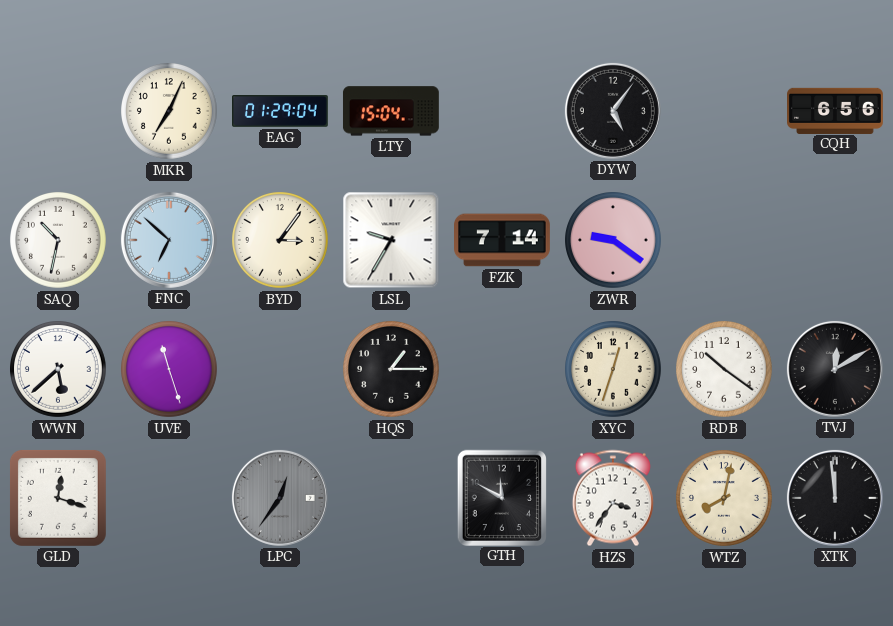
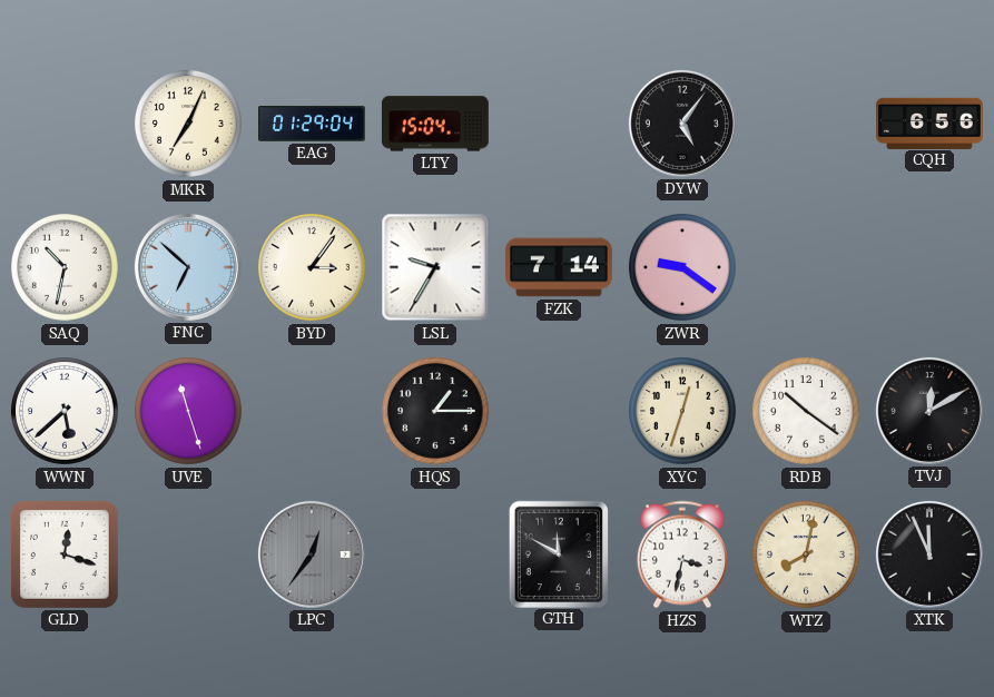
HZS: 3:36 -> 3:32 (682, 554)
XTK: 11:59 -> 11:56 (929, 554)
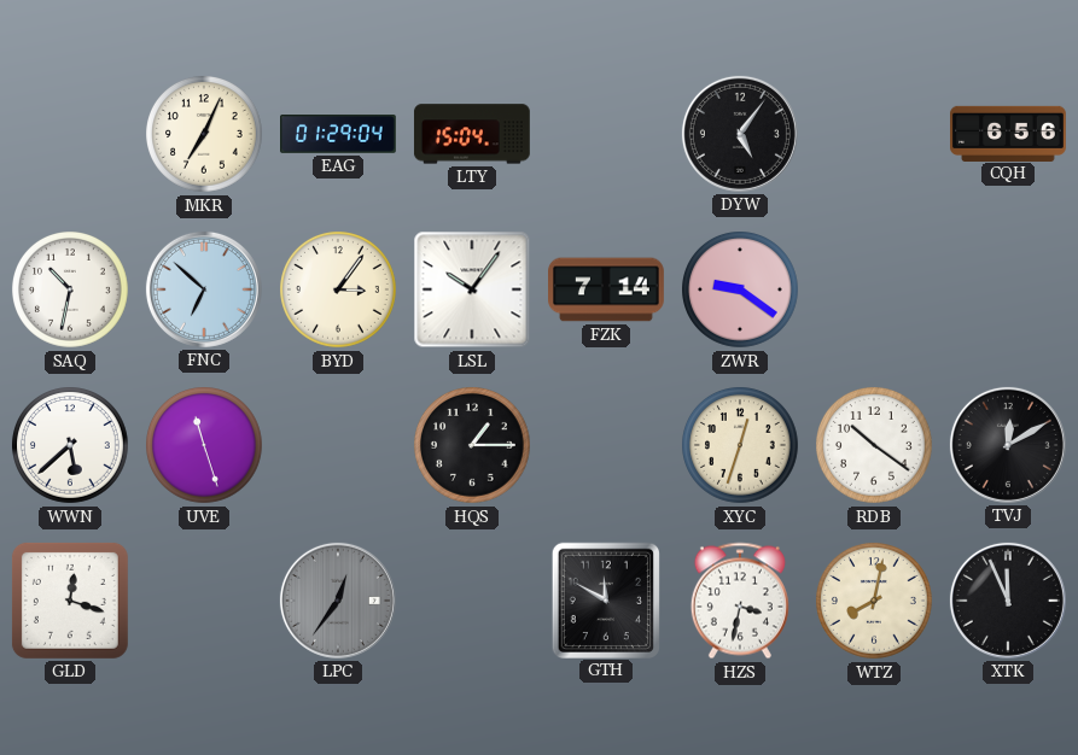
LSL: 9:35 -> 10:06 (472, 289)
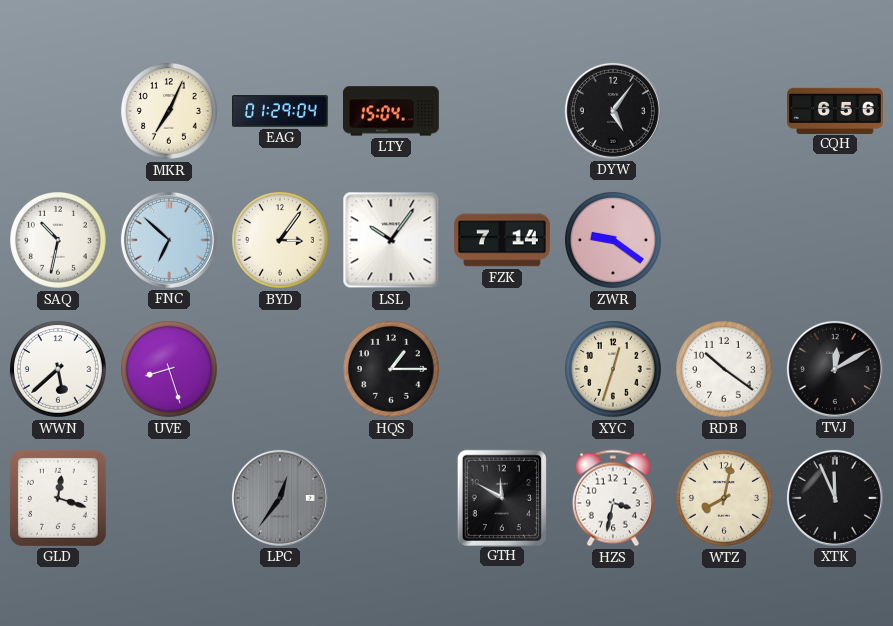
UVE: 11:27 -> 8:27 (170, 370)
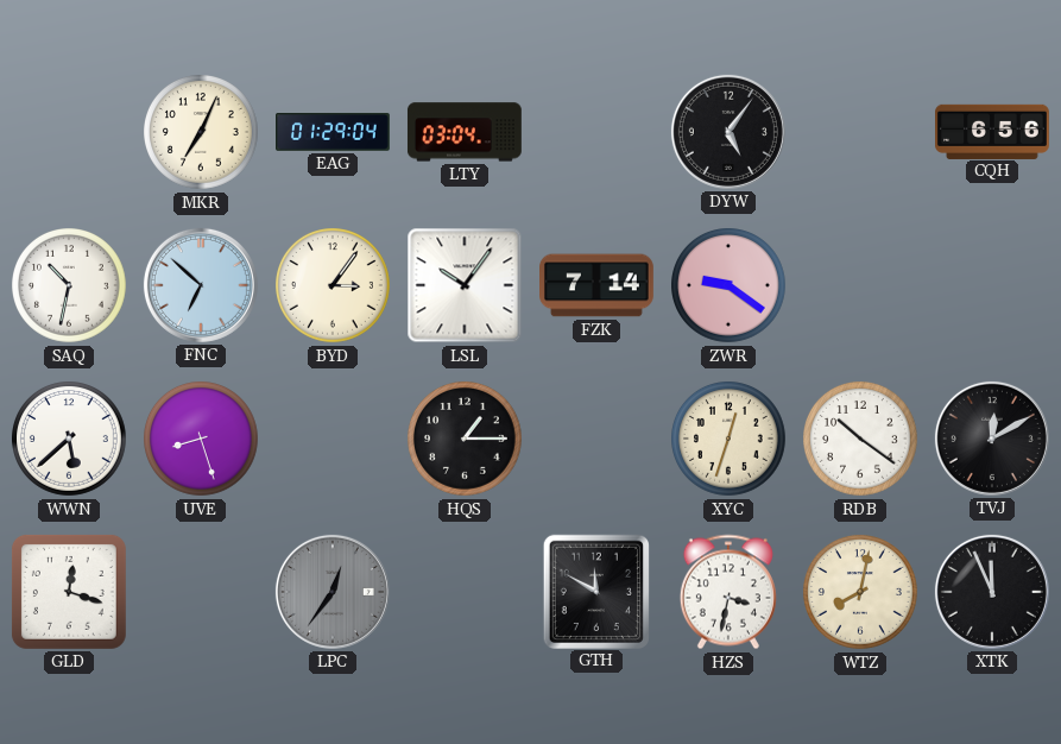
LTY: 15:04 -> 03:04 (465, 132)
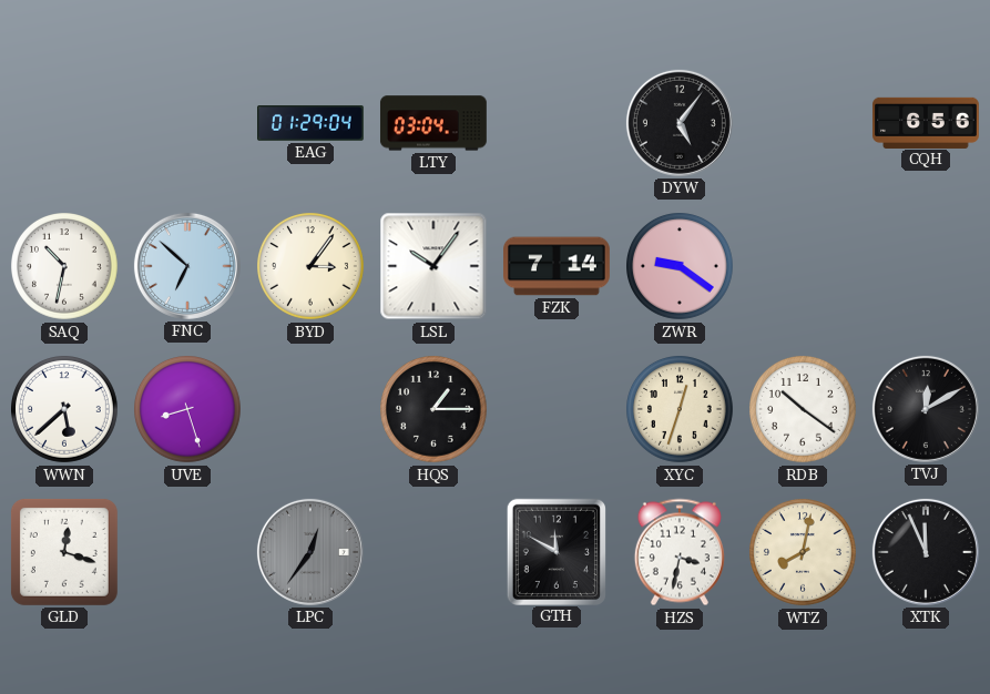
MKR: 7:04 -> none (202, 133)
